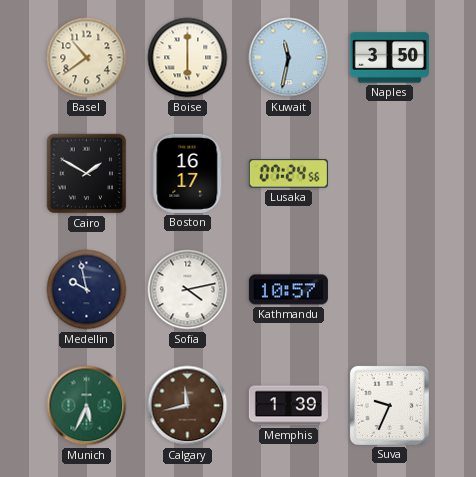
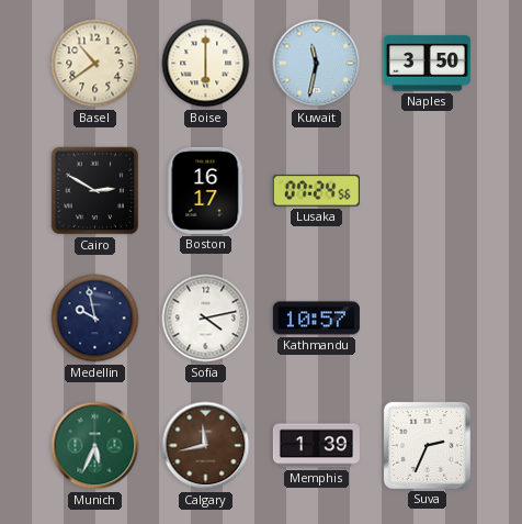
Cairo: 1:50 -> 2:50 (95, 191)
Suva: 9:34 -> 2:34 (427, 445)
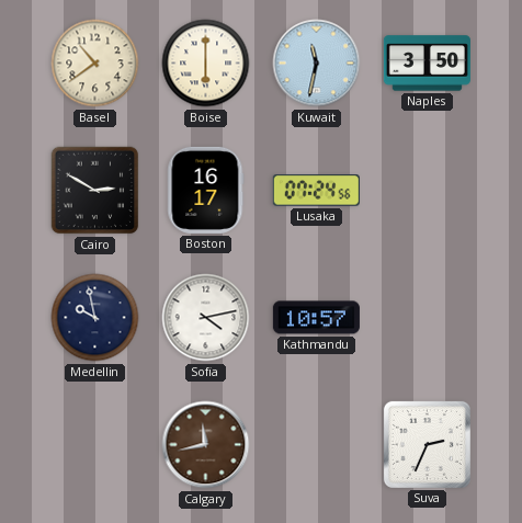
Munich: 5:34 -> none (95, 446)
Memphis: 1:39 -> none (316, 446)
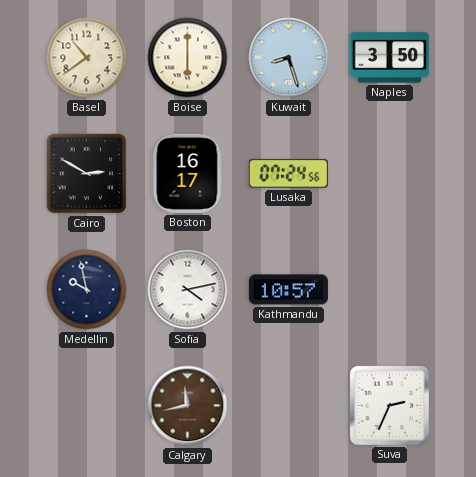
Kuwait: 11:32 -> 8:27 (289, 58)
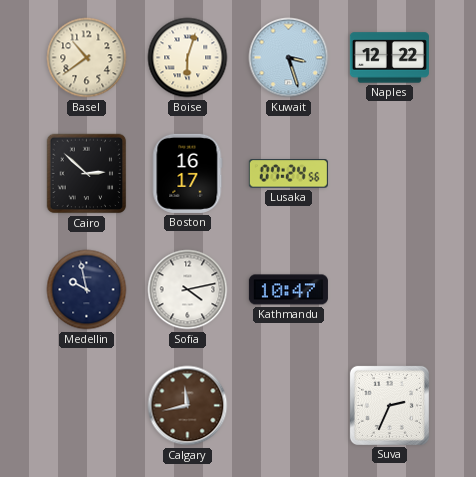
Boise: 6:00 -> 6:03 (188, 58)
Kuwait: 8:27 -> 3:27 (289, 58)
Naples: 3:50 -> 12:22 (389, 58)
Cairo: 2:50 -> 2:52 (87, 174)
Kathmandu: 10:57 -> 10:47 (288, 290)
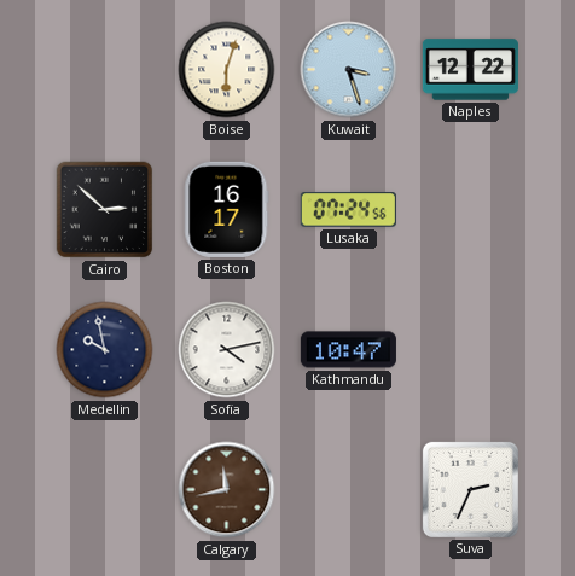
Basel: 10:39 -> none (87, 58)
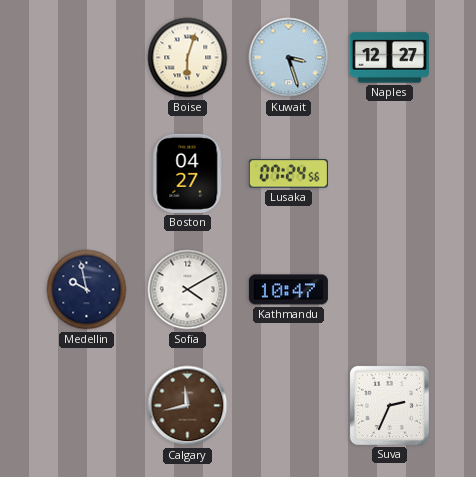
Naples: 12:22 -> 12:27 (389, 58)
Cairo: 2:52 -> none (105, 210)
Boston: 16:17 -> 04:27 (188, 173)
Sofia: 4:13 -> 4:10 (188, 290)
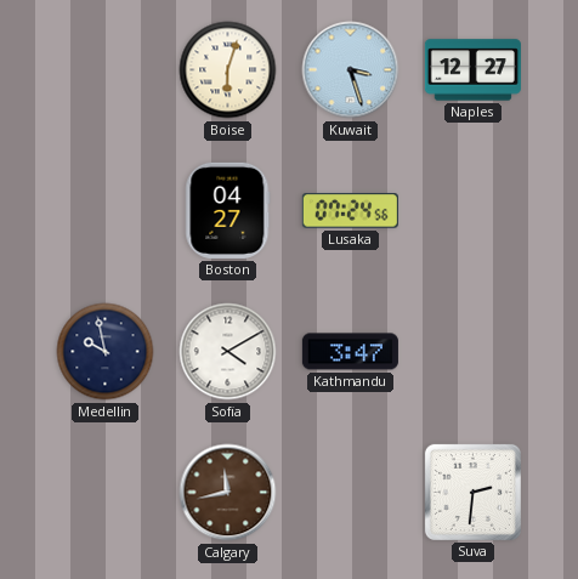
Kathmandu: 10:47 -> 3:47 (350, 352)
Suva: 2:34 -> 2:31 (472, 492)
